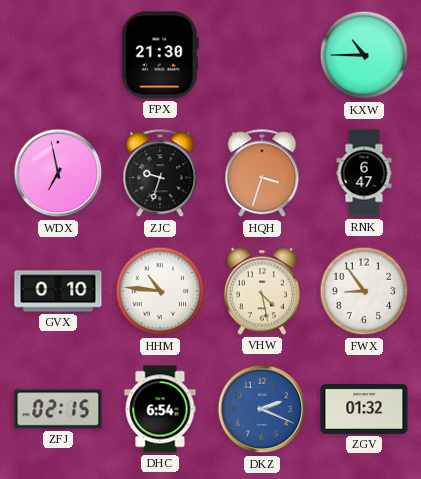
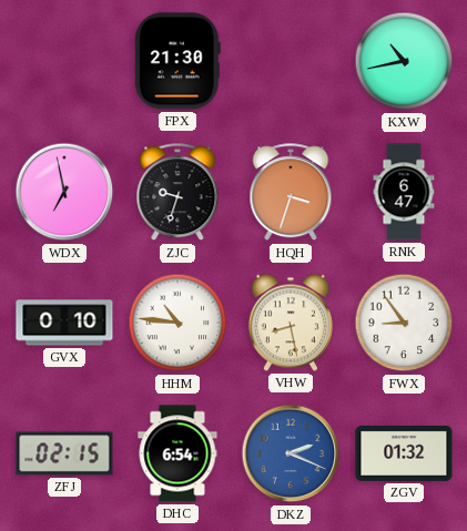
KXW: 10:45 -> 10:43 (404, 61)
VHW: 4:28 -> 8:28 (291, 323)
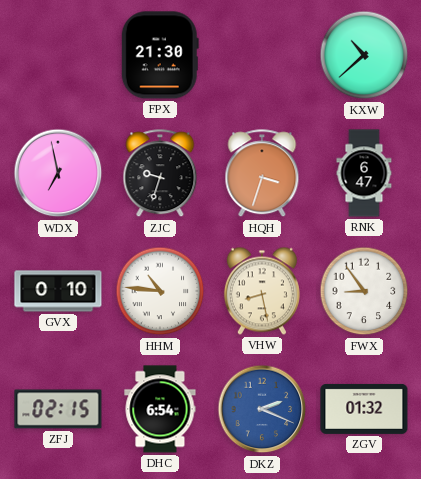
KXW: 10:43 -> 10:38 (364, 55)
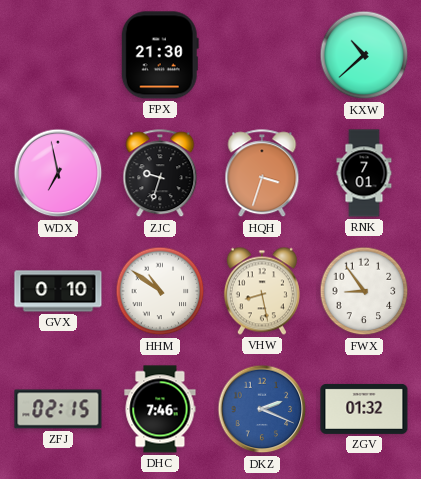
RNK: 6:47 -> 7:01 (364, 173)
HHM: 10:46 -> 10:51 (160, 291)
DHC: 6:54 -> 7:46 (160, 409)
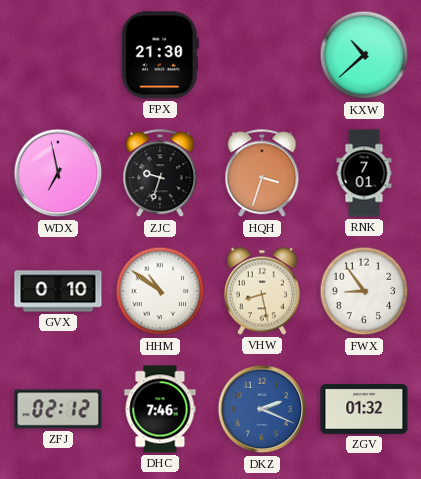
ZFJ: 02:15 -> 02:12 (58, 409)
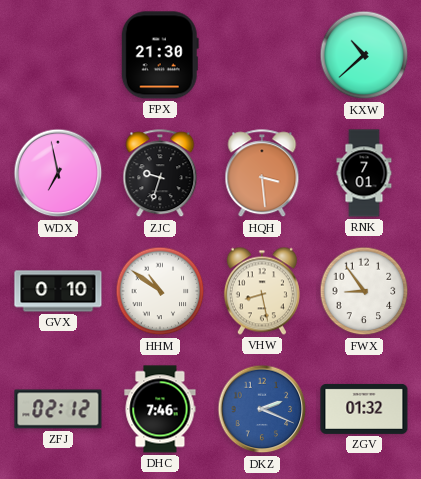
HQH: 3:33 -> 3:29 (262, 174)
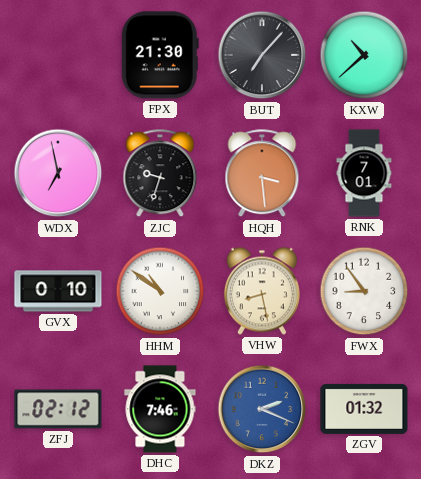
BUT: none -> 7:07 (262, 55)
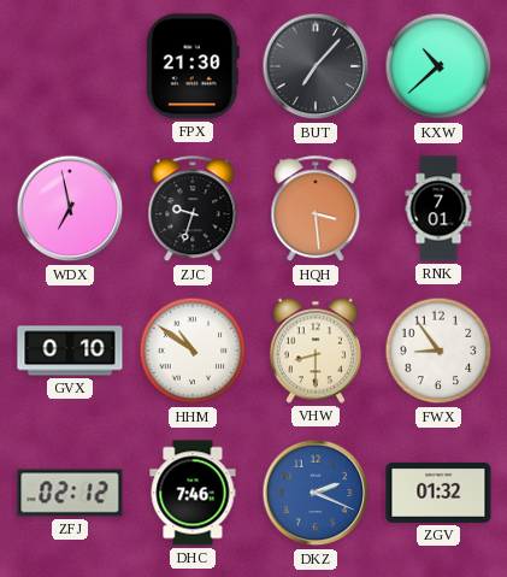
VHW: 8:28 -> 8:30 (316, 351)
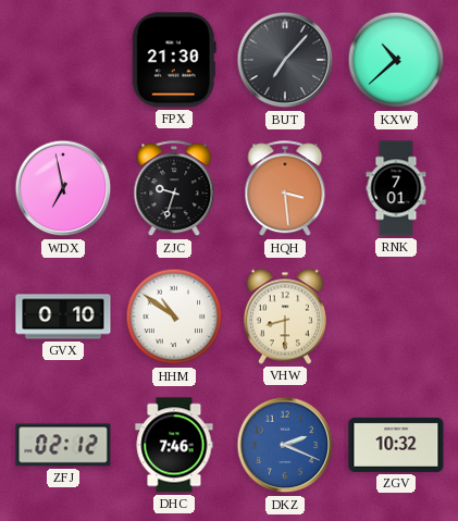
FWX: 8:54 -> none (438, 351)
ZGV: 01:32 -> 10:32 (396, 445)
